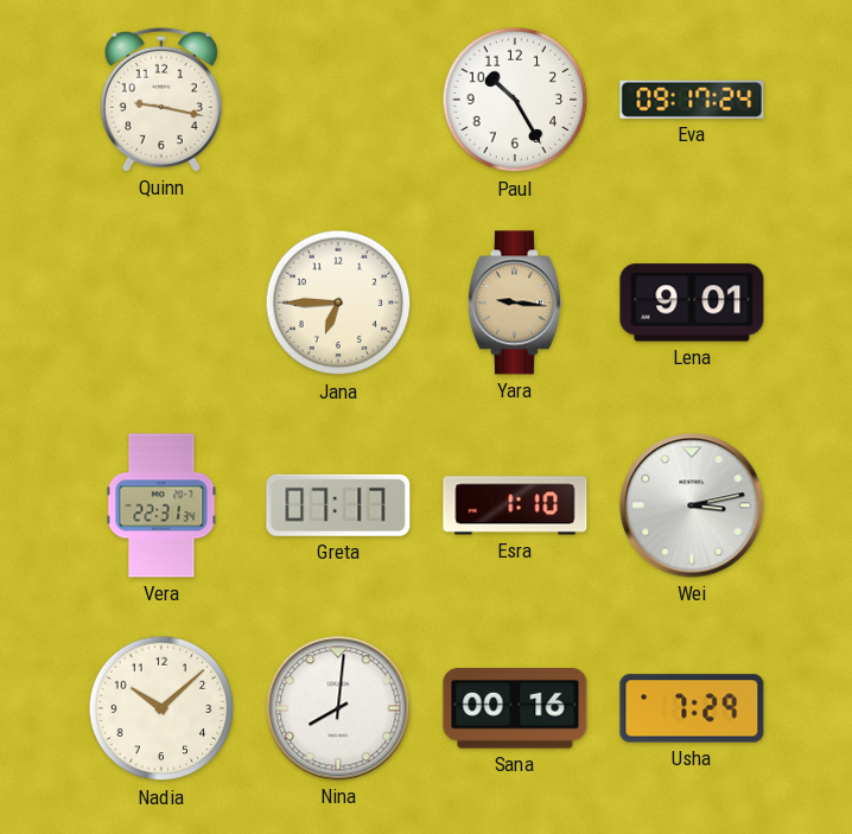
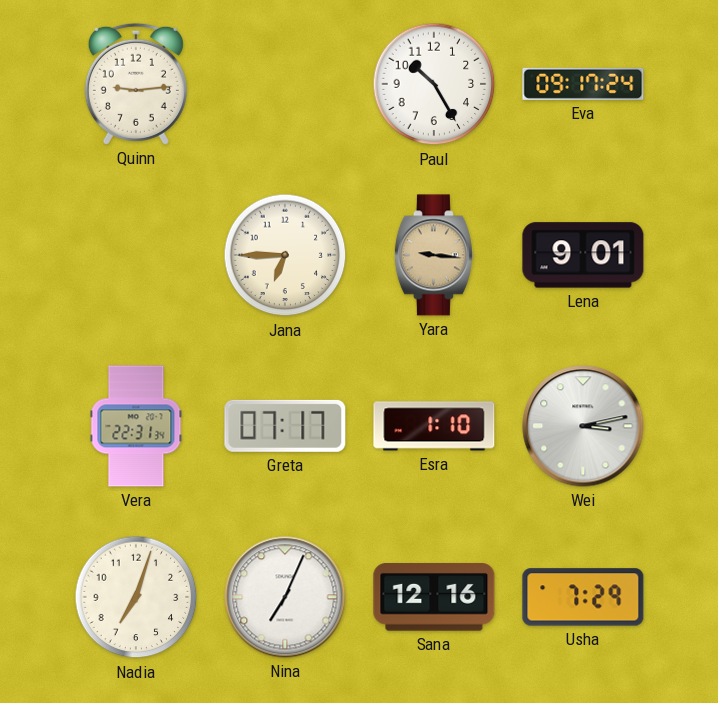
Quinn: 9:17 -> 9:14 (136, 84)
Nadia: 10:08 -> 7:03 (136, 597)
Nina: 8:01 -> 7:04 (285, 597)
Sana: 00:16 -> 12:16 (434, 597)
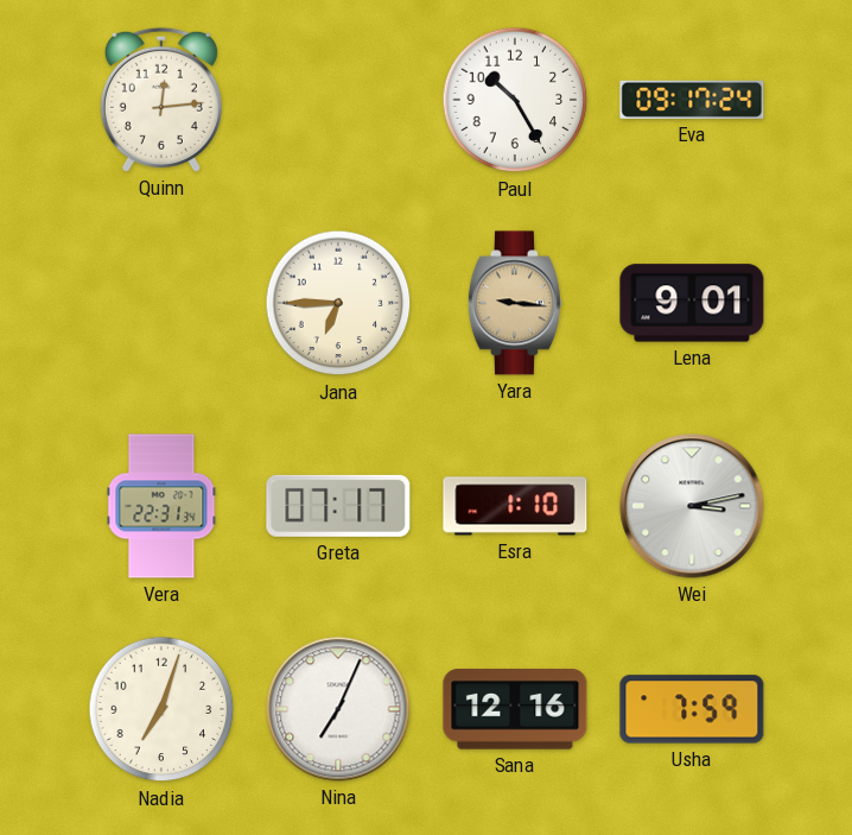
Quinn: 9:14 -> 12:14 (161, 100)
Usha: 7:29 -> 7:59 (692, 709)
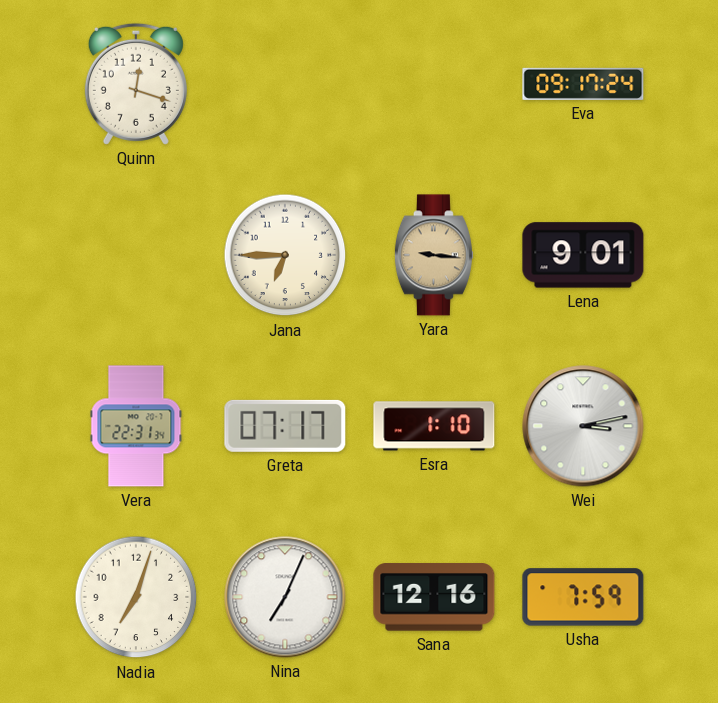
Quinn: 12:14 -> 12:18 (136, 84)
Paul: 10:25 -> none (515, 100)
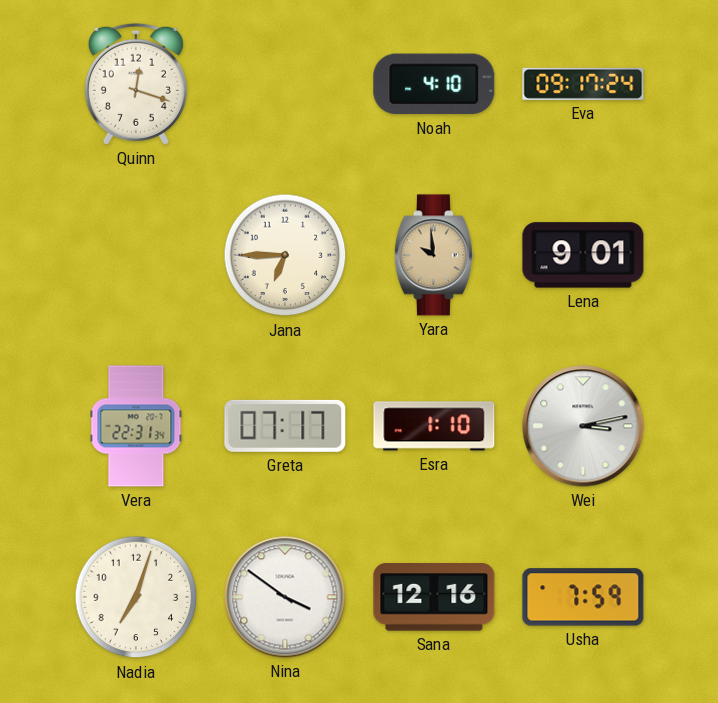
Noah: none -> 4:10 (434, 84)
Yara: 9:16 -> 9:59 (434, 255)
Nina: 7:04 -> 3:51 (285, 597)
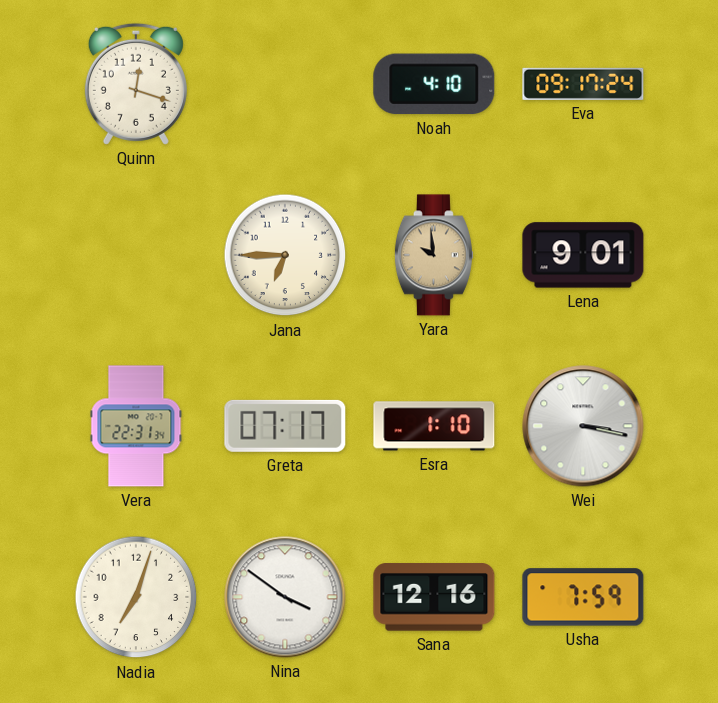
Wei: 3:13 -> 3:17 (583, 426)
